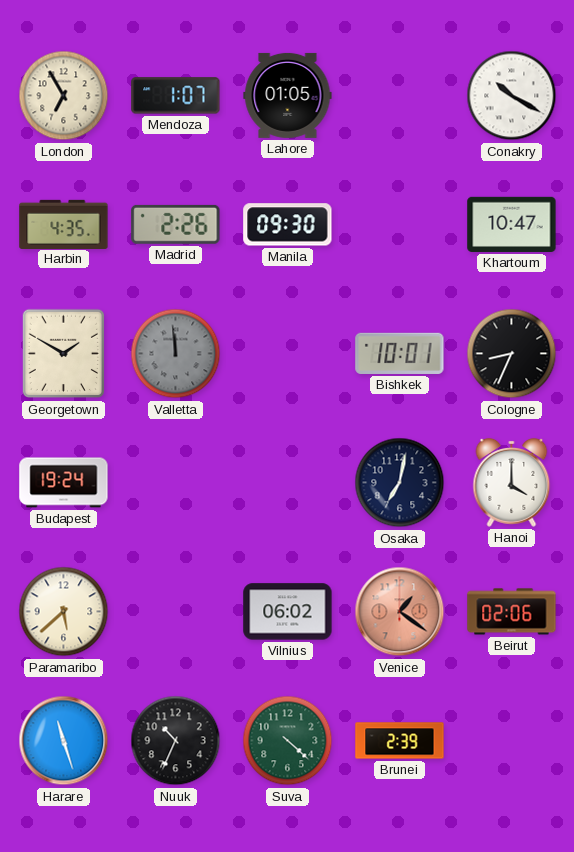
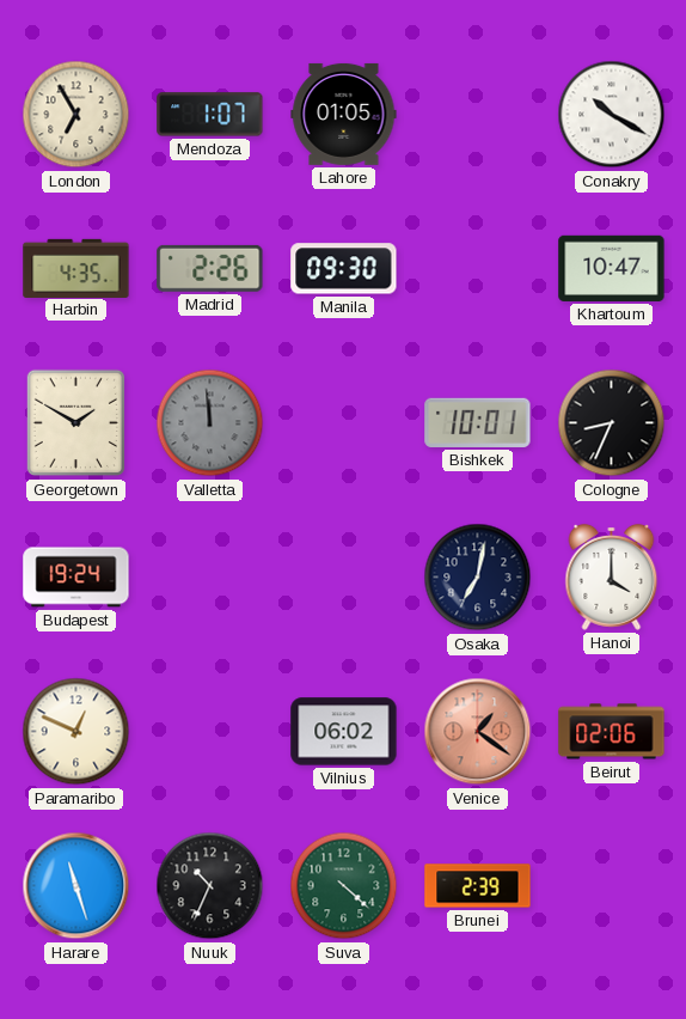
Paramaribo: 5:38 -> 12:49 (76, 732)
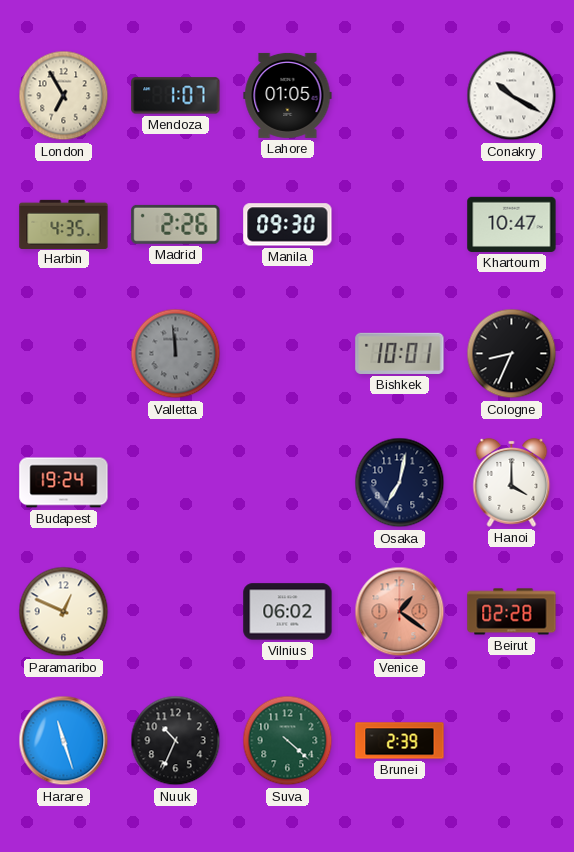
Georgetown: 1:50 -> none (75, 423)
Beirut: 02:06 -> 02:28 (512, 612)
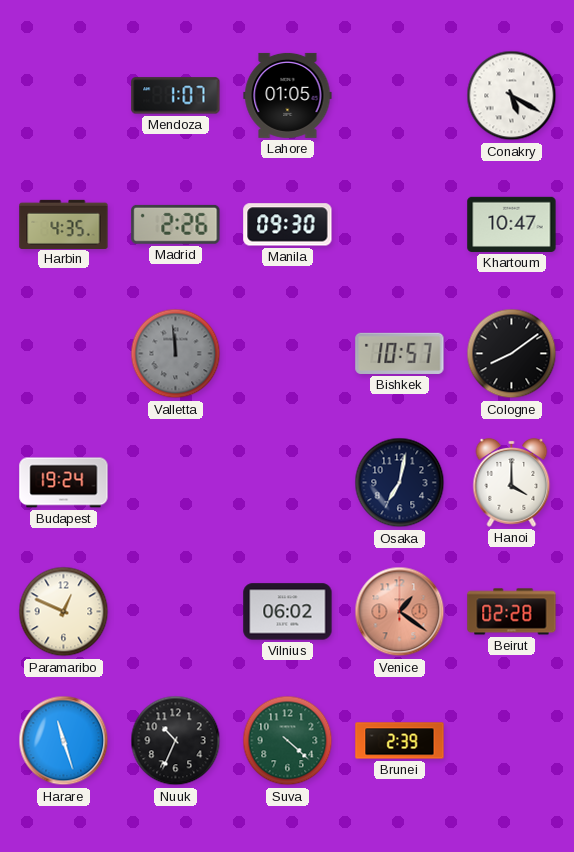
London: 6:55 -> none (64, 96)
Conakry: 10:20 -> 5:20 (512, 96)
Bishkek: 10:01 -> 10:57 (400, 353)
Cologne: 8:34 -> 8:09 (512, 354)
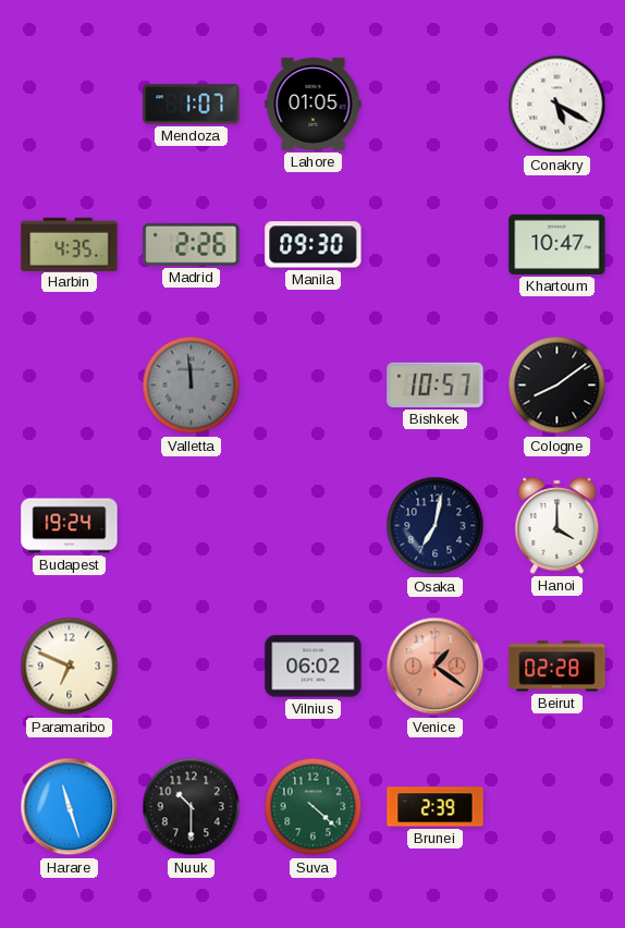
Paramaribo: 12:49 -> 6:49 (70, 667)
Nuuk: 10:34 -> 10:30 (192, 807)
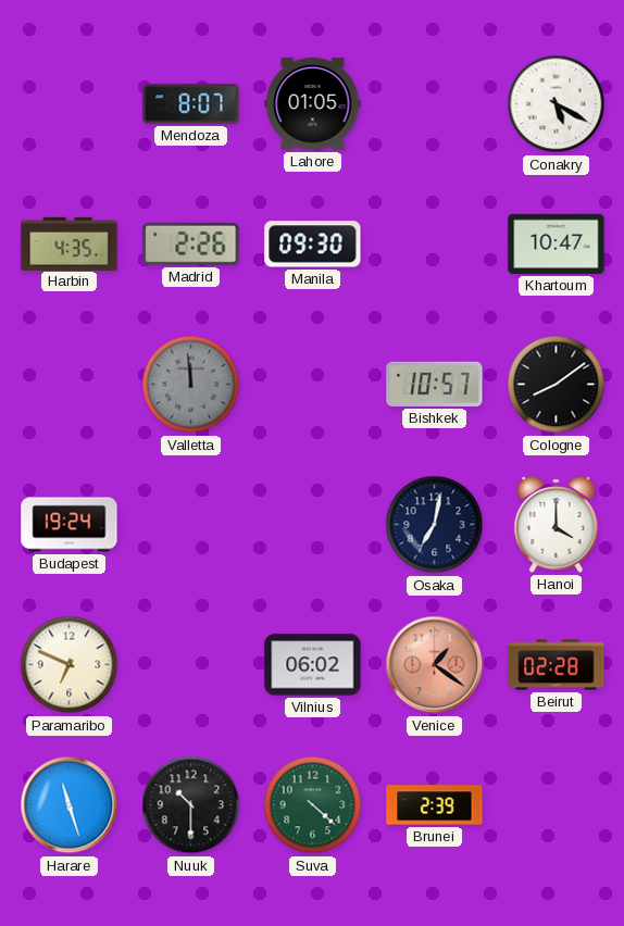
Mendoza: 1:07 -> 8:07 (191, 104)
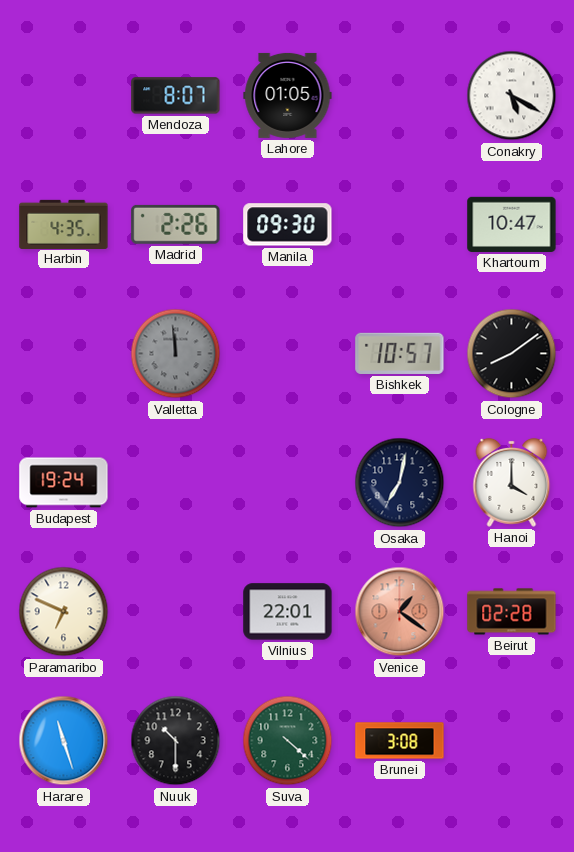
Vilnius: 06:02 -> 22:01 (288, 612)
Brunei: 2:39 -> 3:08 (400, 741)
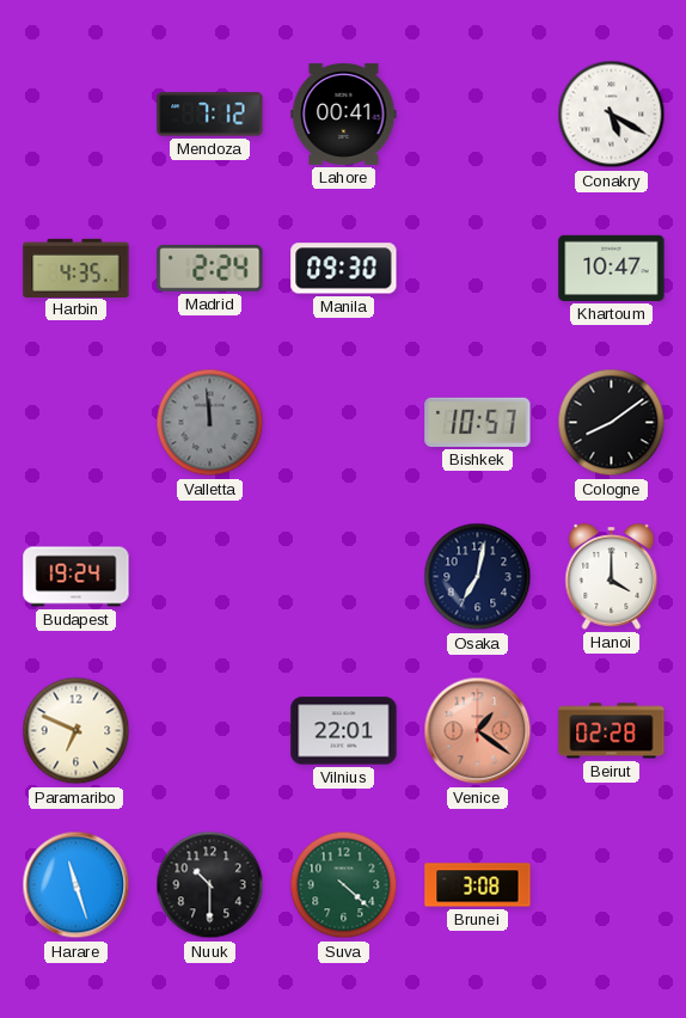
Mendoza: 8:07 -> 7:12 (210, 115)
Lahore: 01:05 -> 00:41 (344, 114)
Madrid: 2:26 -> 2:24 (210, 268)
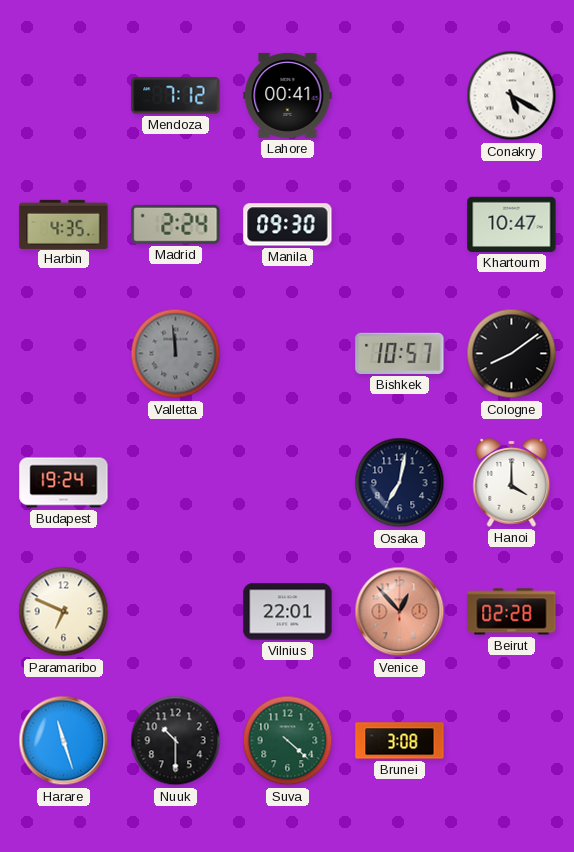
Venice: 1:21 -> 12:53 (400, 612)
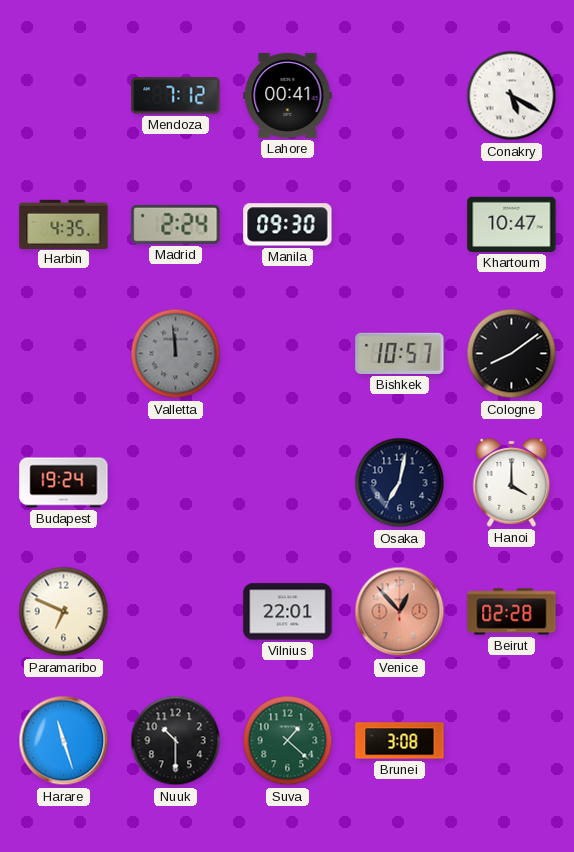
Suva: 4:22 -> 1:22 (288, 741)
